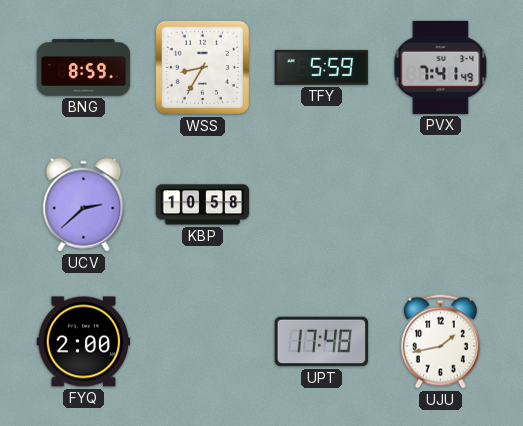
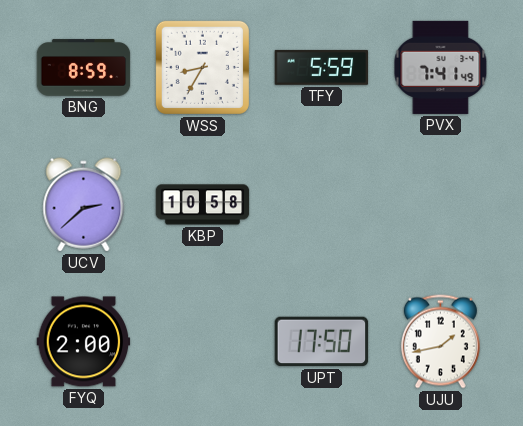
UPT: 17:48 -> 17:50 (322, 342)
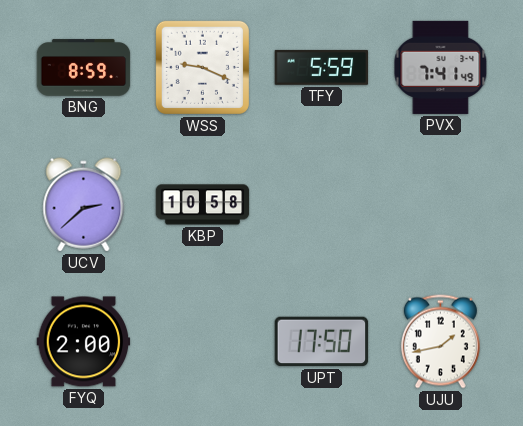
WSS: 8:35 -> 9:19 (202, 67)
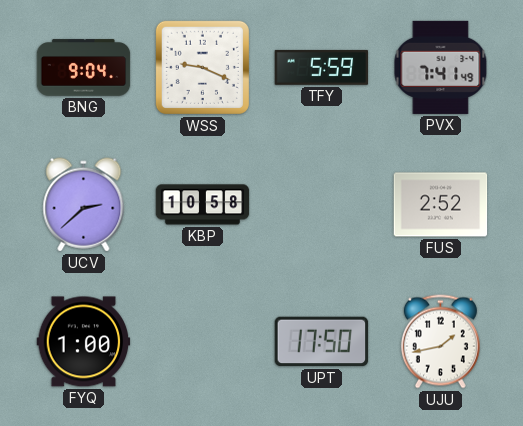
BNG: 8:59 -> 9:04 (84, 68)
FUS: none -> 2:52 (441, 205)
FYQ: 2:00 -> 1:00 (84, 342)
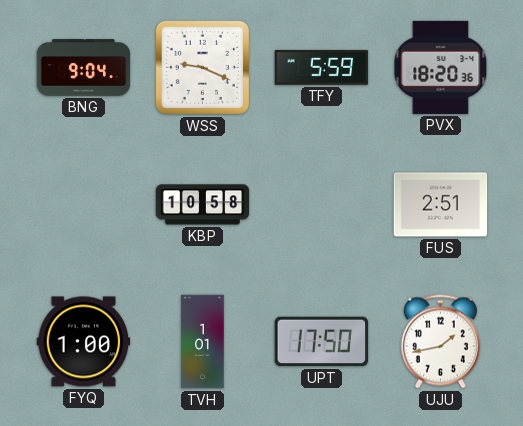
PVX: 7:41 -> 18:20 (441, 67)
UCV: 2:38 -> none (84, 205)
FUS: 2:52 -> 2:51 (441, 205)
TVH: none -> 1:01 (203, 342)
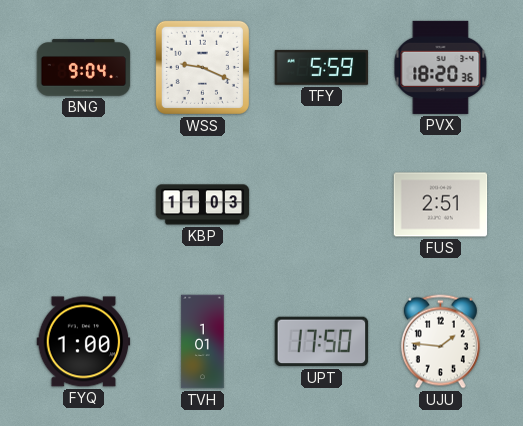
KBP: 10:58 -> 11:03 (203, 205)
UJU: 1:43 -> 1:46 (440, 342)
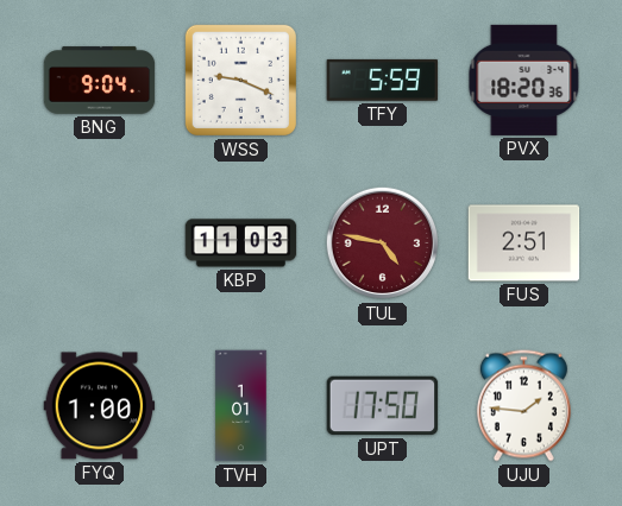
TUL: none -> 4:47 (383, 243)
